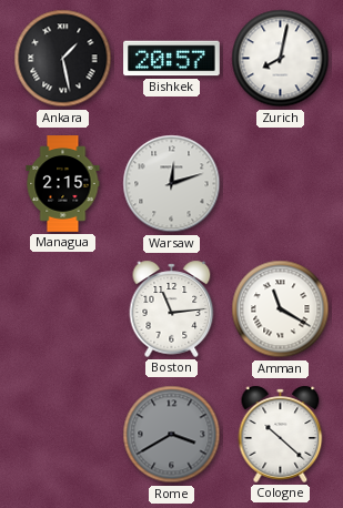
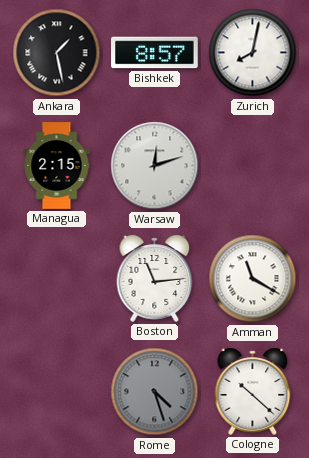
Bishkek: 20:57 -> 8:57 (155, 53)
Rome: 3:40 -> 4:27 (155, 392)
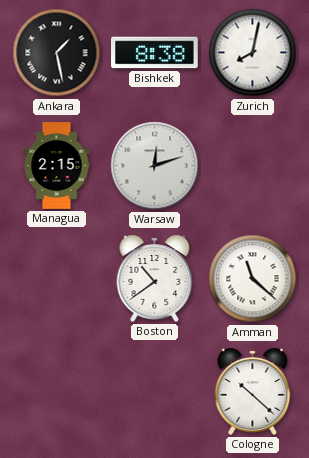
Bishkek: 8:57 -> 8:38 (155, 53)
Boston: 11:14 -> 10:39 (155, 278)
Amman: 11:20 -> 11:22 (253, 279)
Rome: 4:27 -> none (155, 392)
